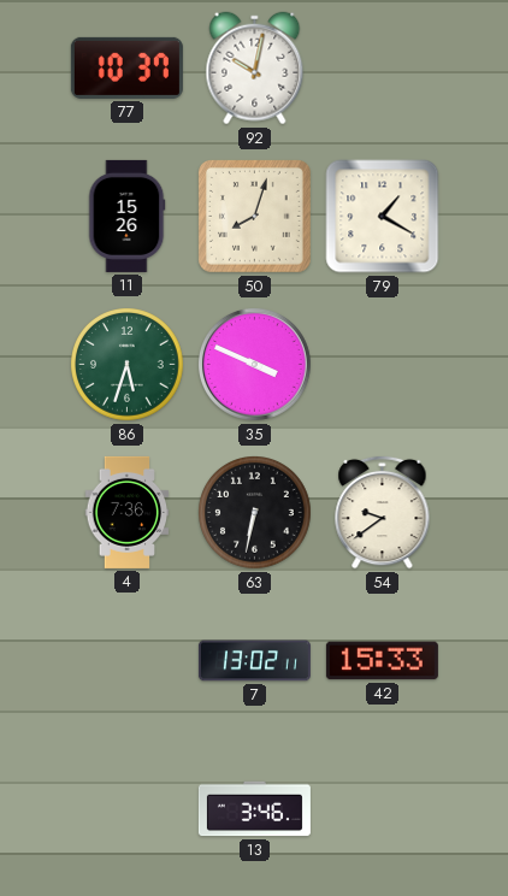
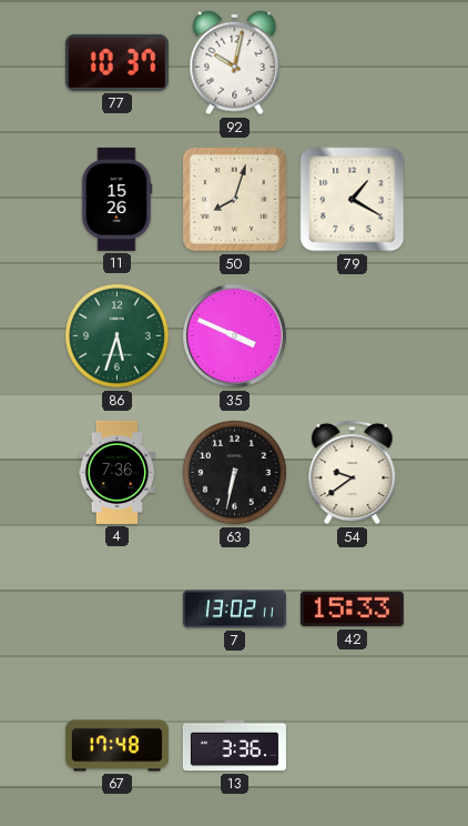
67: none -> 17:48 (116, 746)
13: 3:46 -> 3:36 (234, 746)
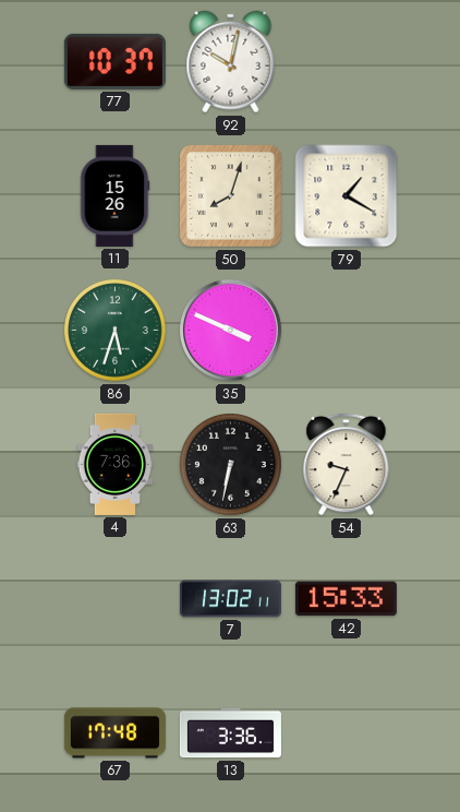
54: 9:39 -> 9:34 (347, 464)
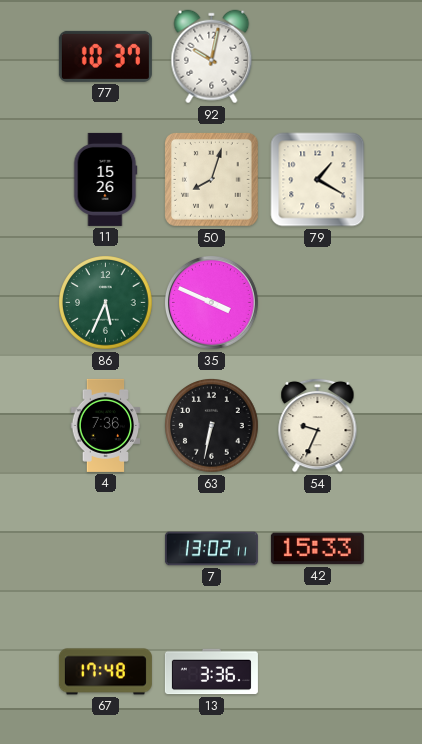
86: 5:33 -> 5:34 (106, 303)
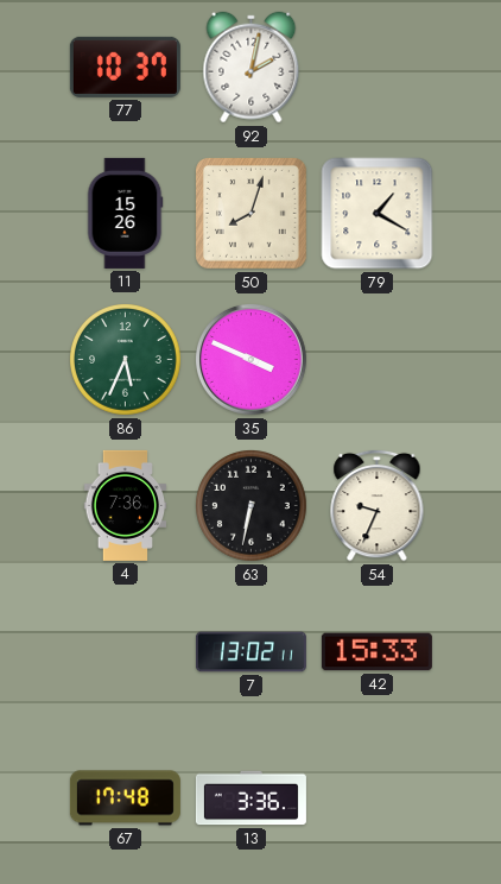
92: 10:02 -> 2:02 (252, 68)
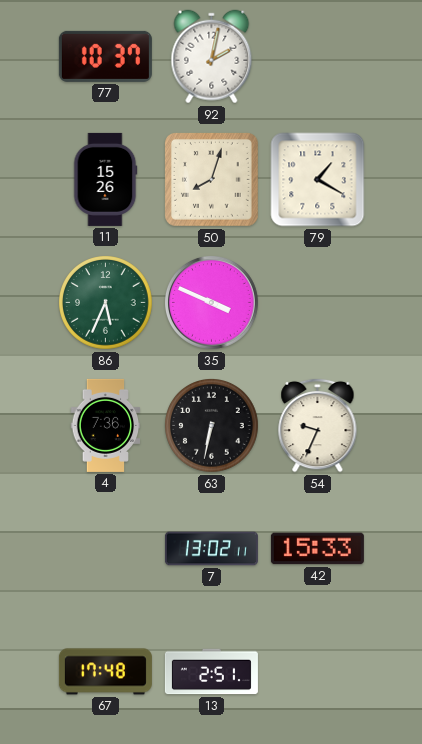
13: 3:36 -> 2:51 (211, 672)
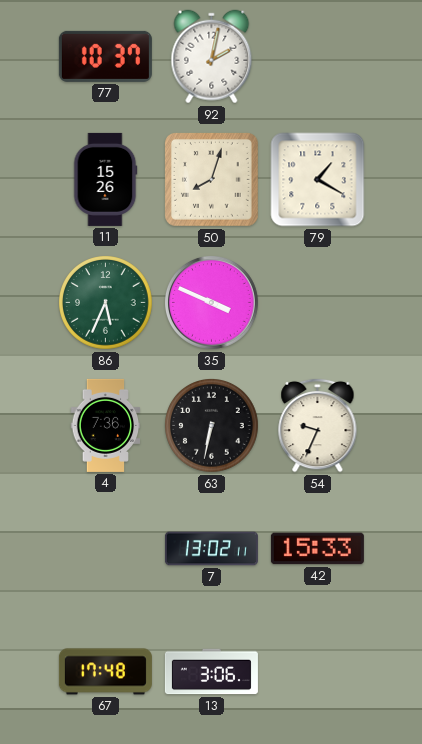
13: 2:51 -> 3:06 (211, 672)
